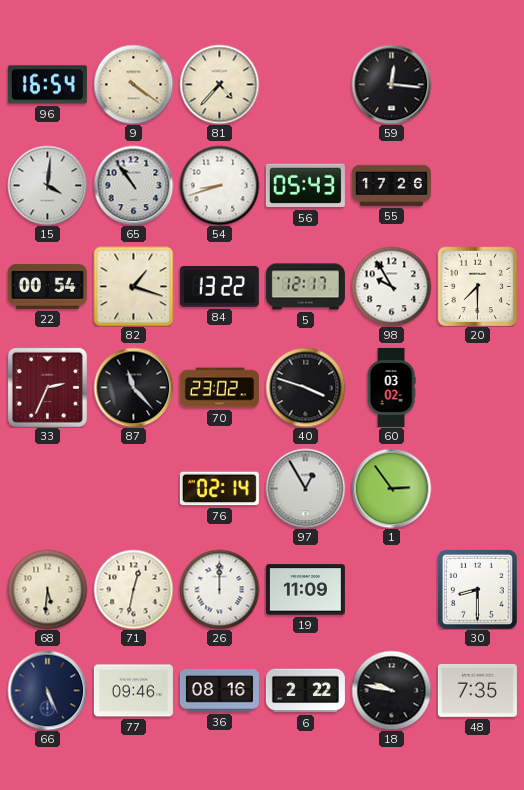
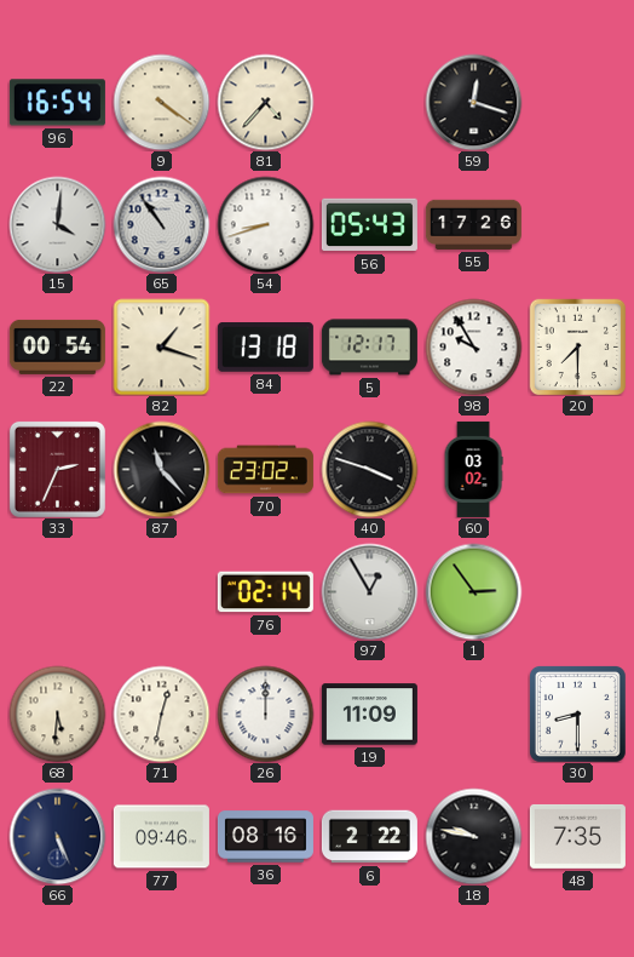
59: 12:16 -> 12:18 (473, 102)
84: 13:22 -> 13:18 (265, 348)
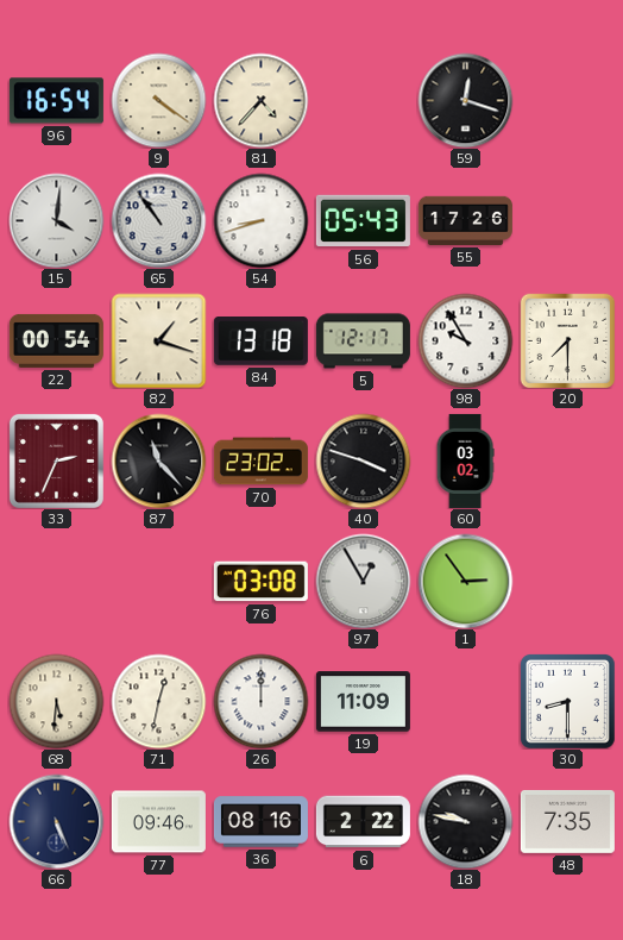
76: 02:14 -> 03:08 (260, 582)
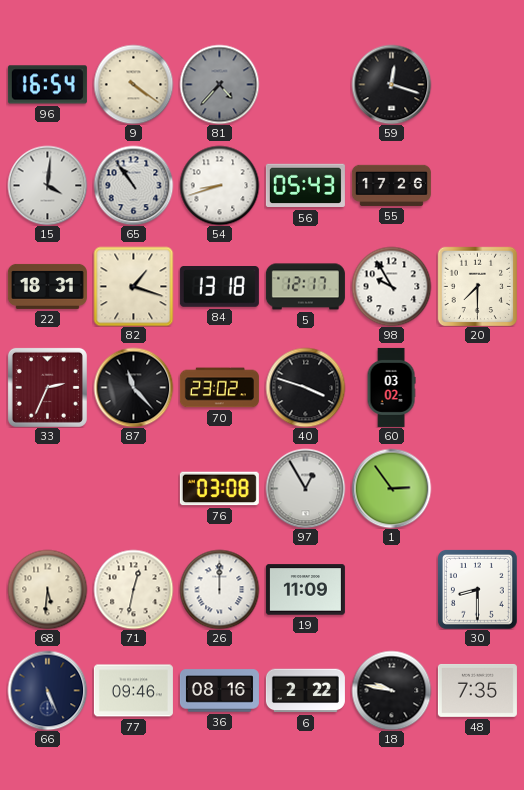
81 dial: cream -> grey (219, 84)
22: 00:54 -> 18:31 (47, 286)
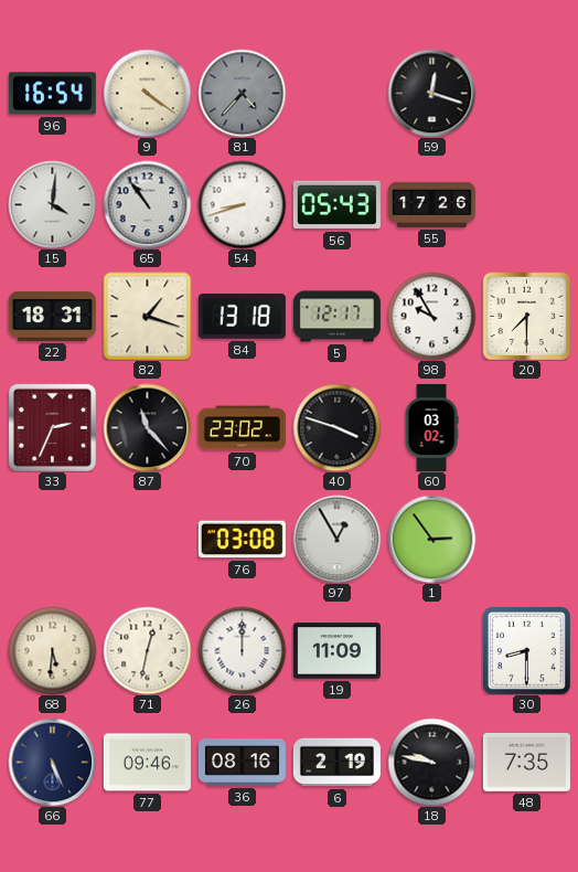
6: 2:22 -> 2:19 (336, 763)
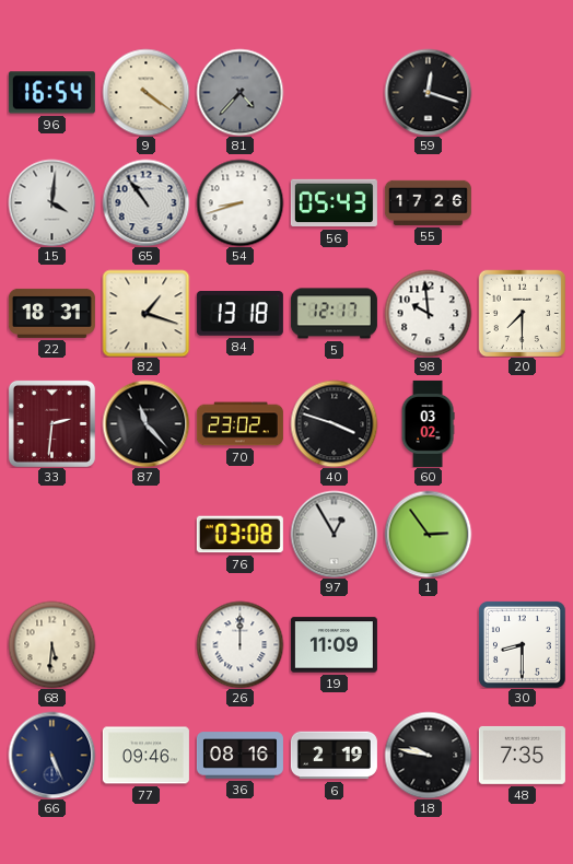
98: 9:55 -> 9:59 (428, 313)
33: 2:34 -> 2:31 (51, 423)
71: 12:32 -> none (147, 650)
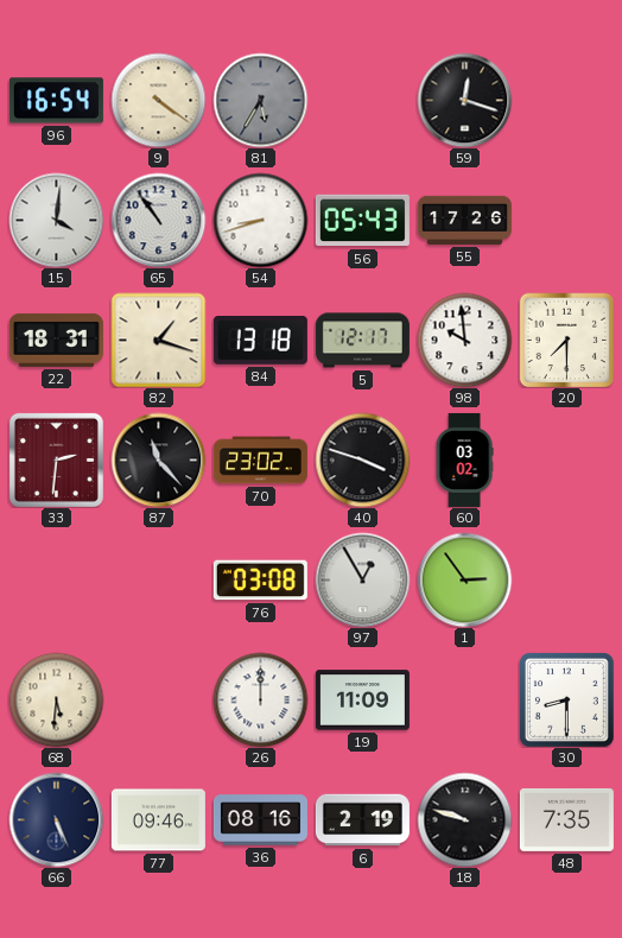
81: 4:37 -> 5:35 (260, 100)
18: 9:47 -> 9:48 (464, 819)
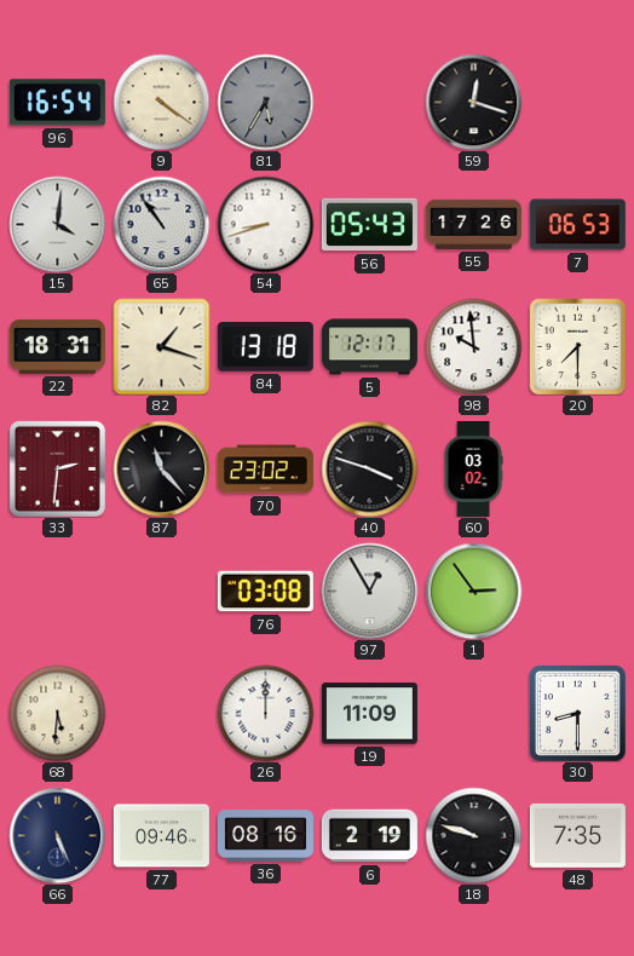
7: none -> 06:53 (577, 225)
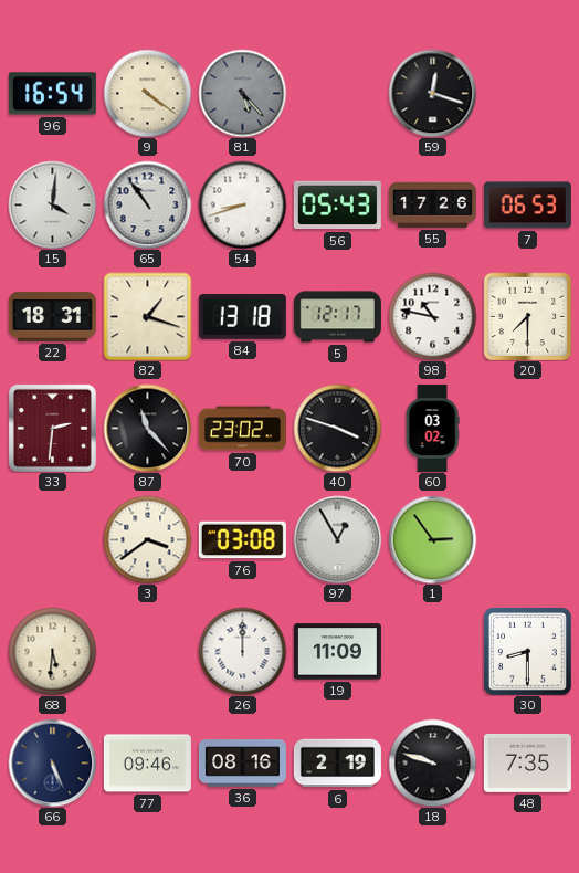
81: 5:35 -> 5:23 (242, 93)
98: 9:59 -> 10:47 (432, 316)
3: none -> 3:39 (147, 539)
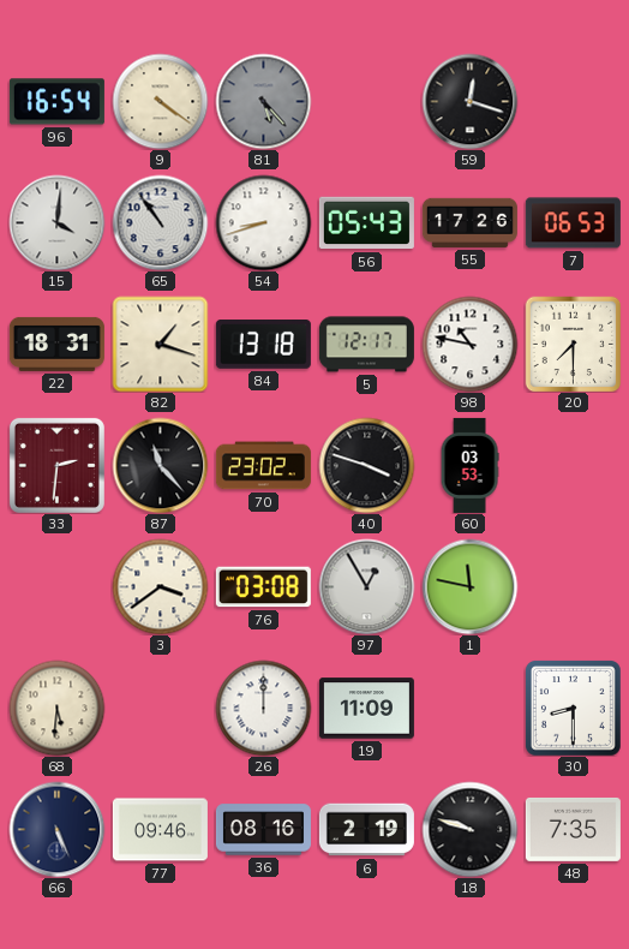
60: 03:02 -> 03:53 (469, 465)
1: 2:54 -> 11:47 (469, 586)
